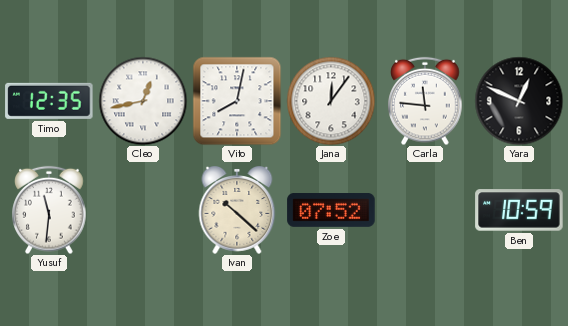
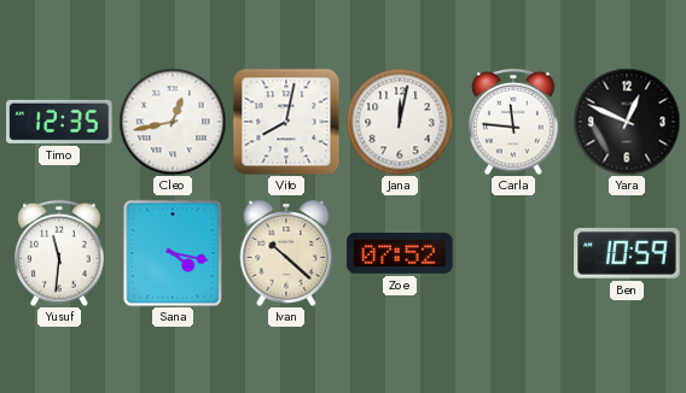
Jana: 12:06 -> 12:02 (400, 122)
Sana: none -> 4:17 (173, 253)
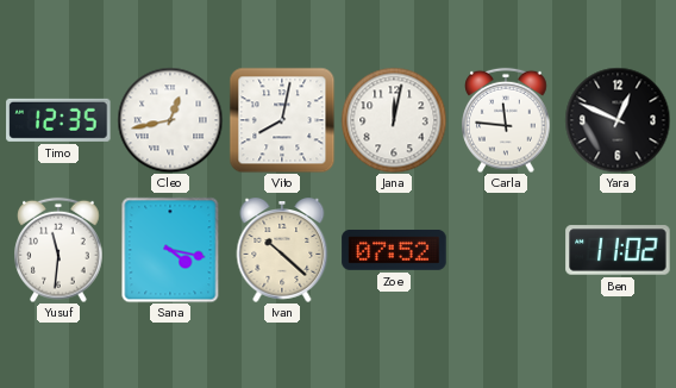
Ben: 10:59 -> 11:02 (618, 250)
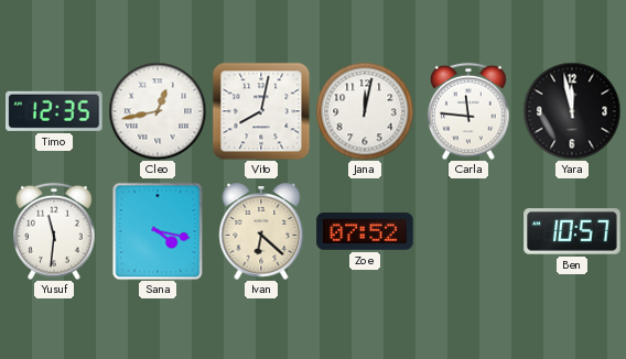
Yara: 12:49 -> 11:58 (572, 111)
Ivan: 10:22 -> 6:22 (261, 232)
Ben: 11:02 -> 10:57 (572, 231)
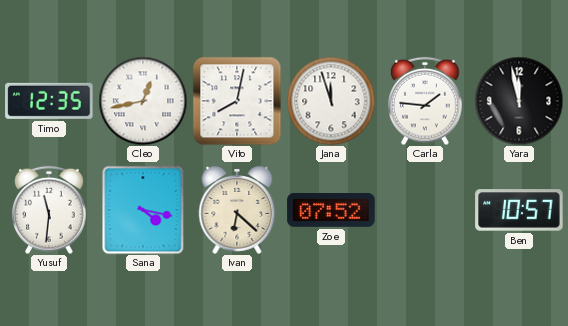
Jana: 12:02 -> 11:57 (331, 101)
Carla: 11:46 -> 1:46 (425, 101)
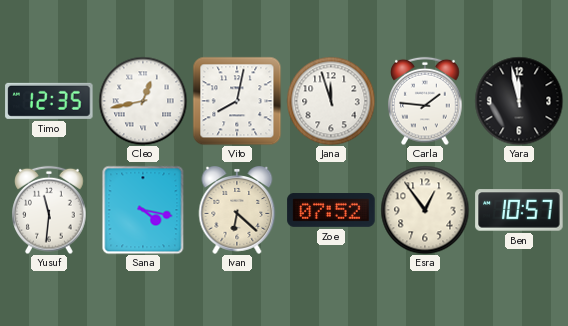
Esra: none -> 12:54 (425, 210)
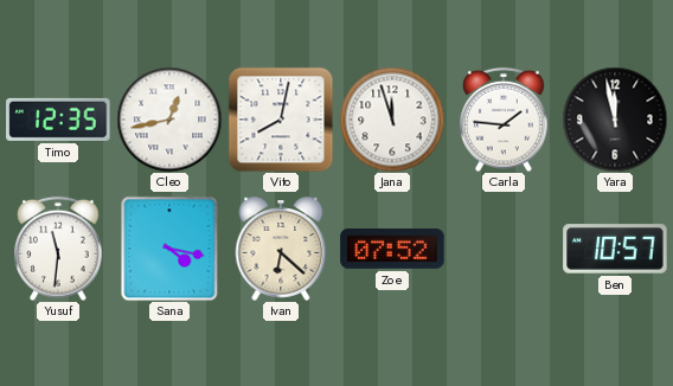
Esra: 12:54 -> none (425, 210)
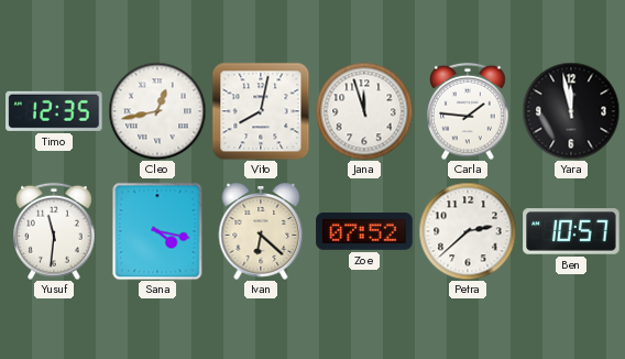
Petra: none -> 2:38 (468, 231)
